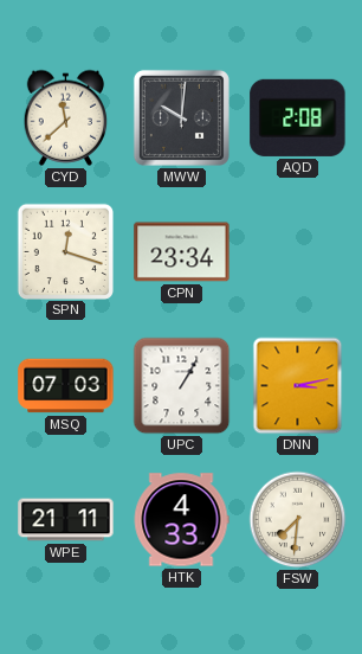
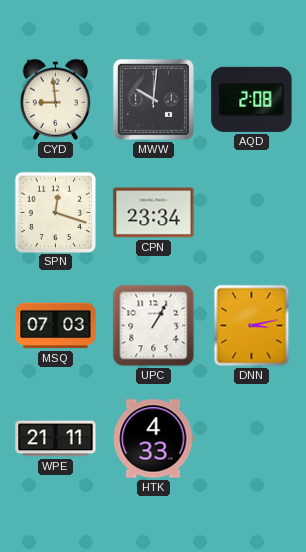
CYD: 11:38 -> 8:59 (56, 99)
FSW: 7:31 -> none (298, 520)
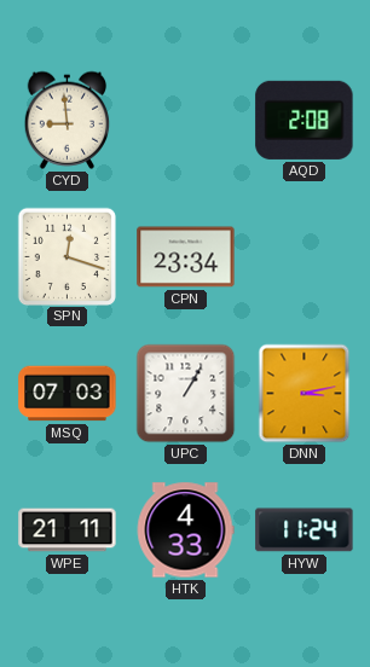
MWW: 10:01 -> none (153, 99)
HYW: none -> 11:24 (305, 530)
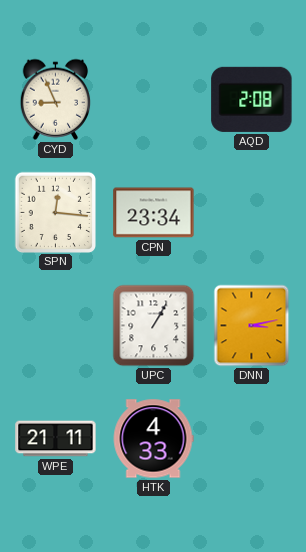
CYD: 8:59 -> 8:56 (56, 99)
SPN: 12:18 -> 12:16 (55, 212)
MSQ: 07:03 -> none (68, 394)
HYW: 11:24 -> none (305, 530)
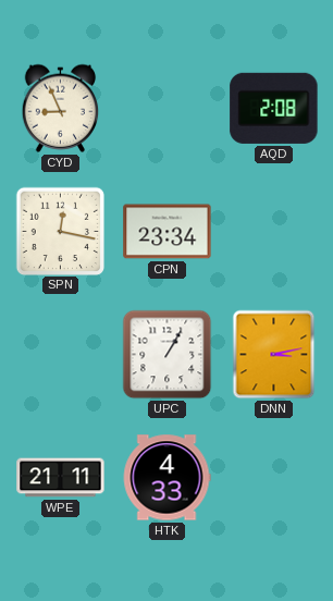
SPN: 12:16 -> 12:17 (60, 231)
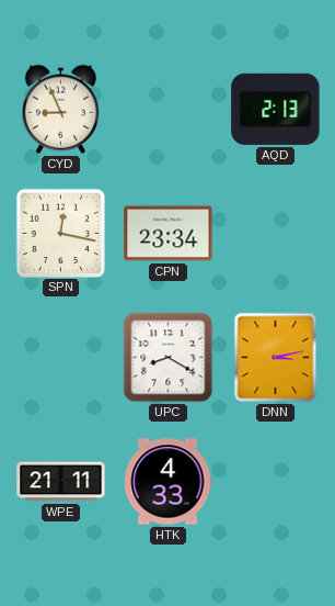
AQD: 2:08 -> 2:13 (276, 109)
UPC: 1:05 -> 8:20 (169, 358)
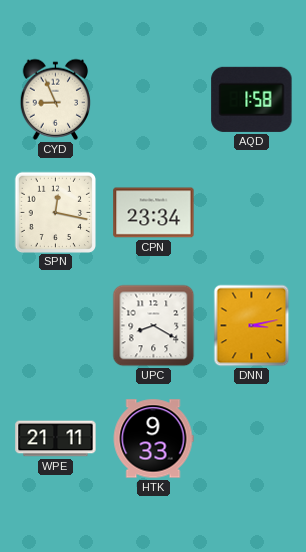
AQD: 2:13 -> 1:58 (252, 99)
HTK: 4:33 -> 9:33 (153, 439)
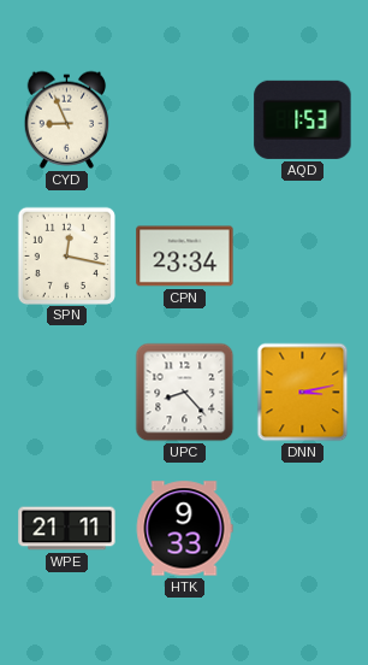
AQD: 1:58 -> 1:53 (303, 119)
UPC: 8:20 -> 8:23 (185, 393)
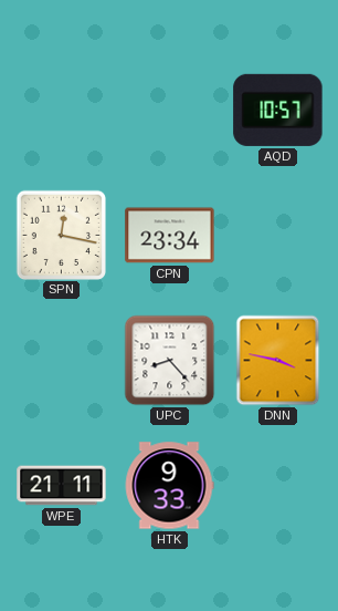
CYD: 8:56 -> none (67, 119)
AQD: 1:53 -> 10:57 (278, 110)
DNN: 3:13 -> 3:47 (278, 361)
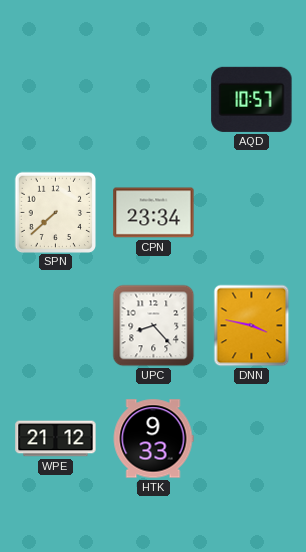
SPN: 12:17 -> 7:38 (55, 212)
WPE: 21:11 -> 21:12 (56, 439)
